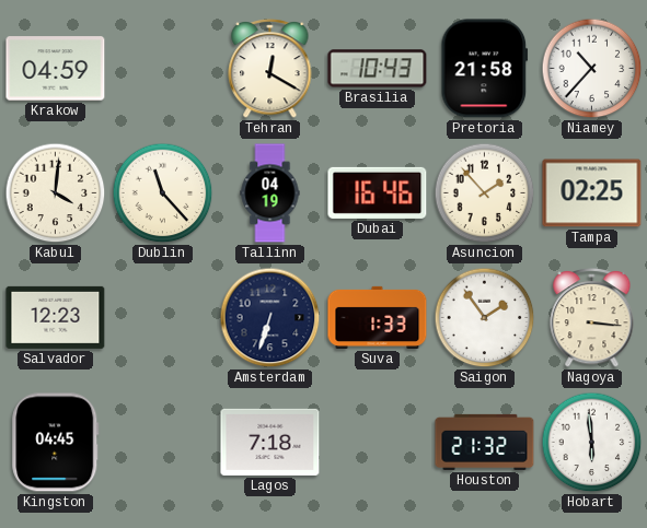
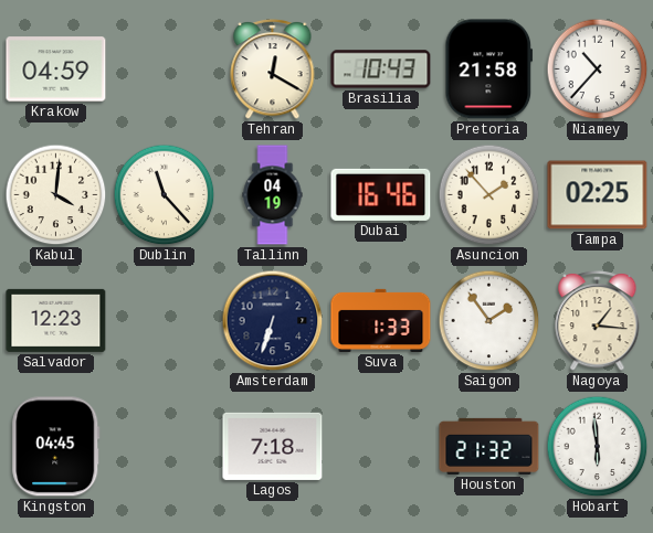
Nagoya: 3:16 -> 1:16 (598, 320)
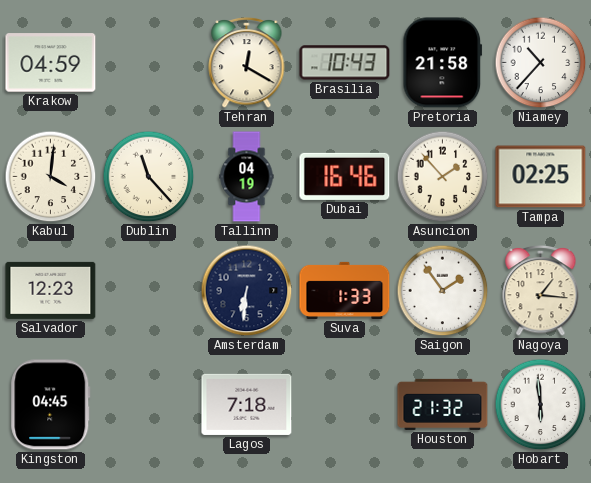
Amsterdam: 6:33 -> 6:31 (247, 291)
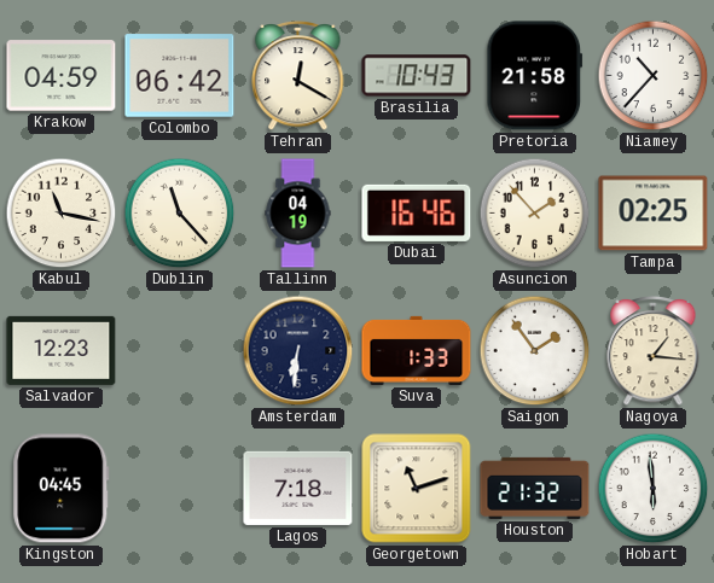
Colombo: none -> 06:42 (180, 76)
Kabul: 4:01 -> 11:17 (62, 214)
Georgetown: none -> 11:12 (417, 489)
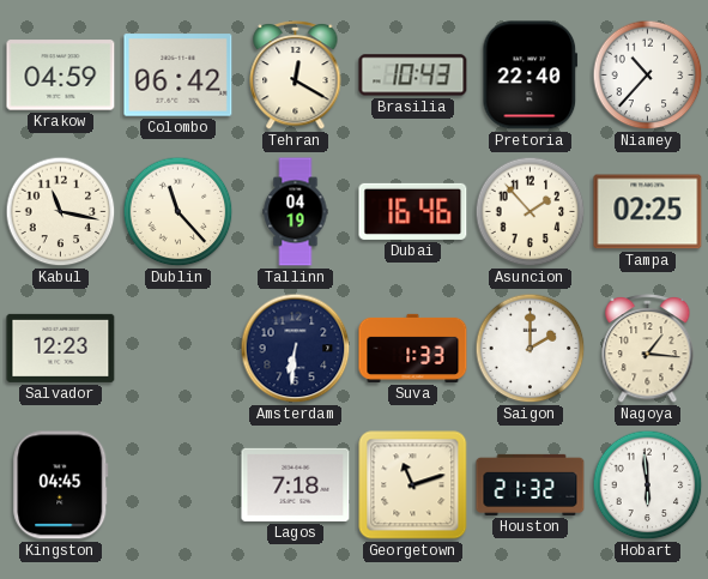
Pretoria: 21:58 -> 22:40 (531, 76)
Saigon: 1:54 -> 2:00 (531, 349)
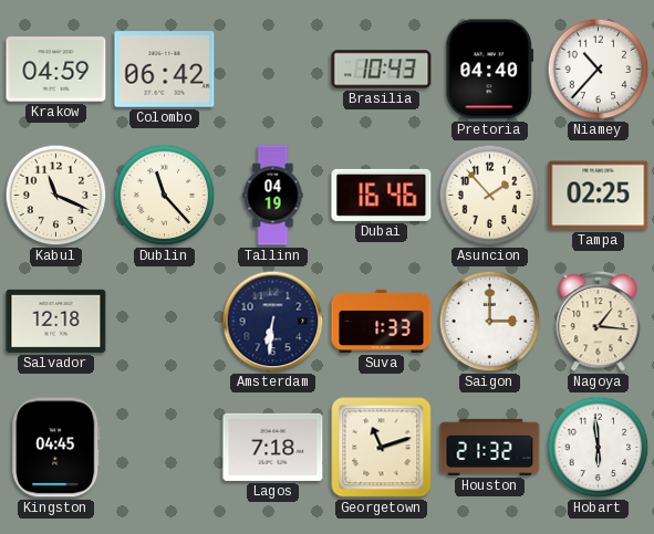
Tehran: 12:20 -> none (296, 74)
Pretoria: 22:40 -> 04:40 (490, 70)
Kabul: 11:17 -> 11:19 (56, 196)
Salvador: 12:23 -> 12:18 (56, 321)
Saigon: 2:00 -> 3:00 (490, 322)
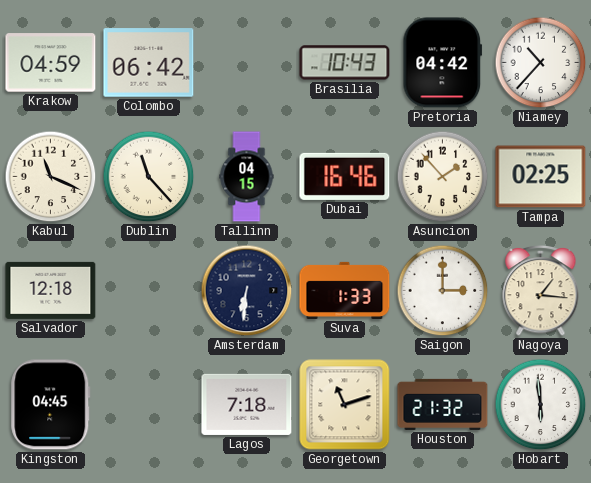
Pretoria: 04:40 -> 04:42 (443, 63)
Tallinn: 04:19 -> 04:15 (247, 177)
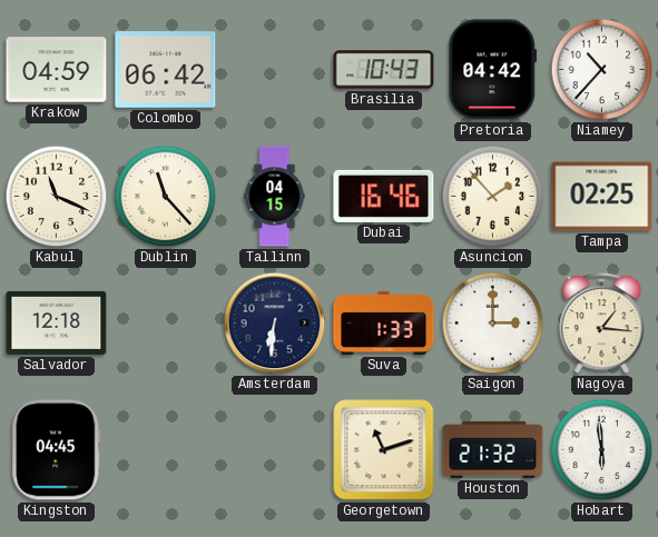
Lagos: 7:18 -> none (247, 404)
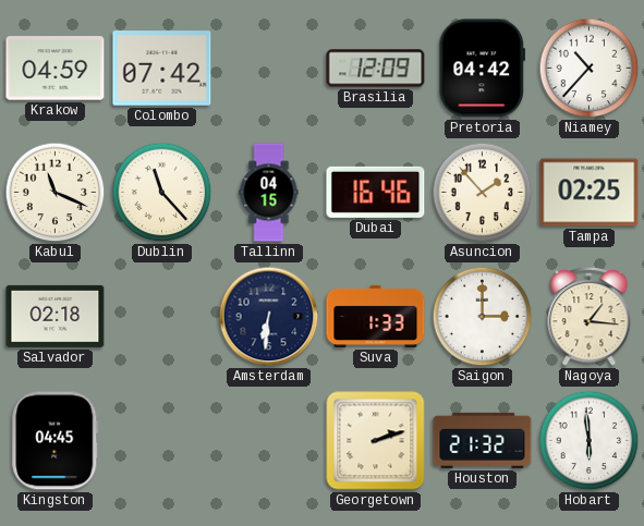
Colombo: 06:42 -> 07:42 (162, 69)
Brasilia: 10:43 -> 12:09 (376, 69)
Salvador: 12:18 -> 02:18 (56, 316)
Georgetown: 11:12 -> 2:12 (376, 441)
